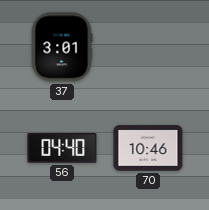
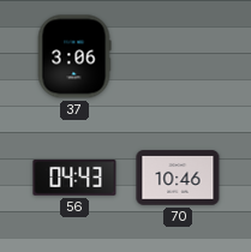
37: 3:01 -> 3:06 (74, 56)
56: 04:40 -> 04:43 (74, 178)
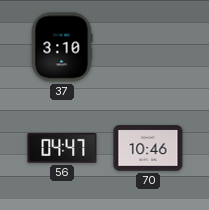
37: 3:06 -> 3:10 (62, 47)
56: 04:43 -> 04:47 (62, 148)
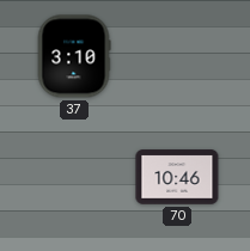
56: 04:47 -> none (62, 148)
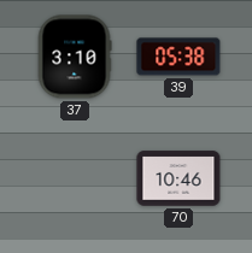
39: none -> 05:38 (178, 57)
